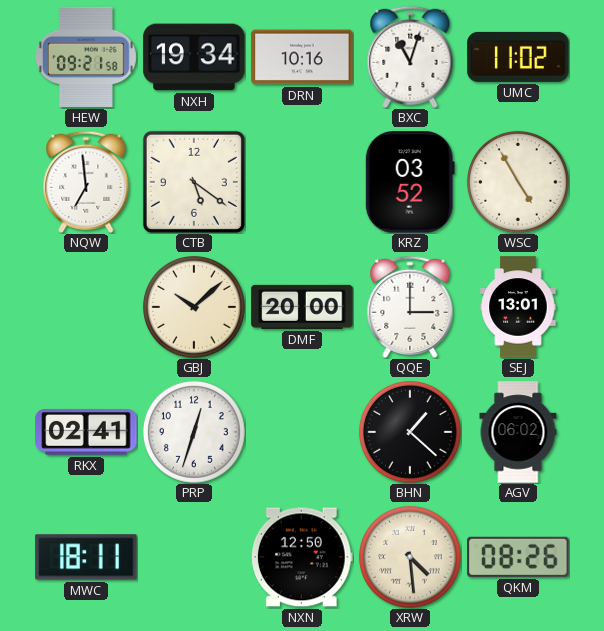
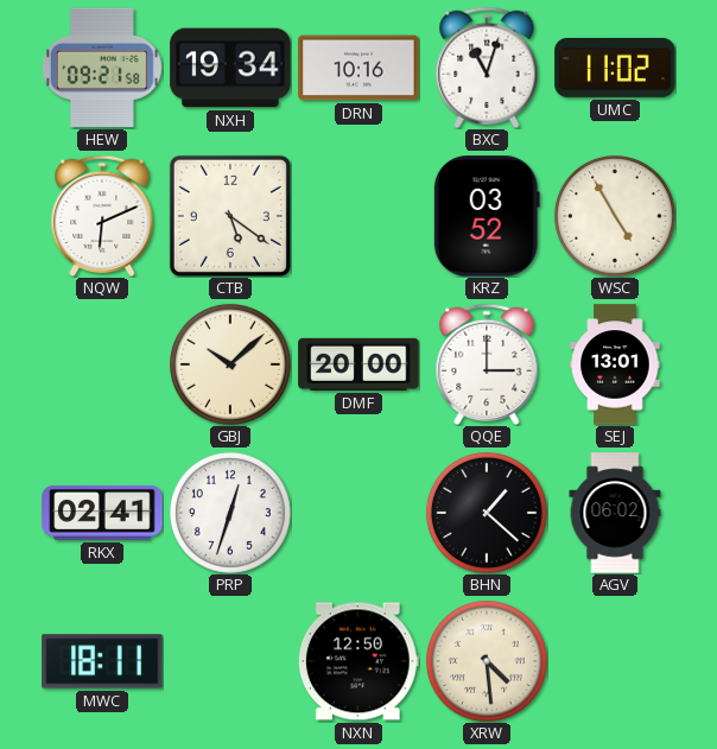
NQW: 6:59 -> 6:11 (102, 216)
QKM: 08:26 -> none (518, 557)
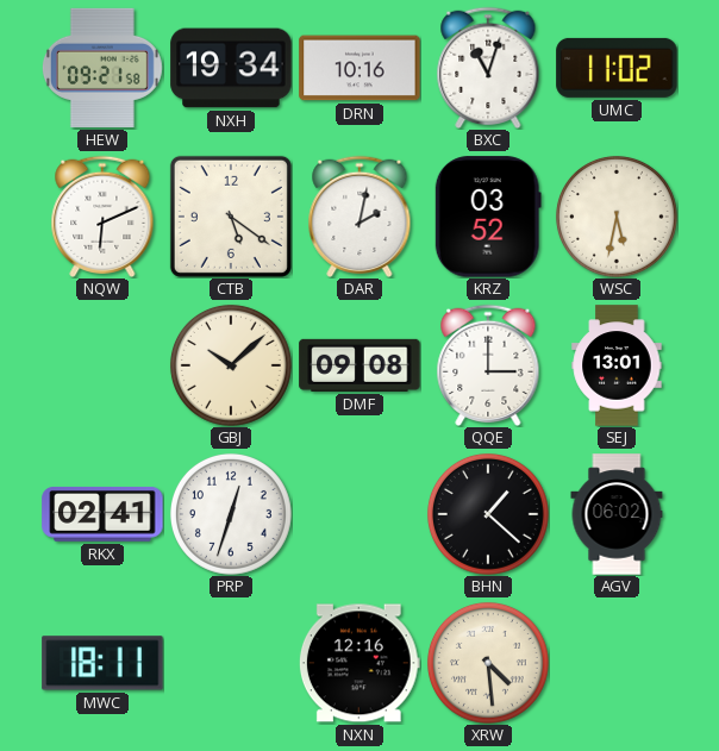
DAR: none -> 2:02 (359, 217)
WSC: 4:55 -> 5:32 (617, 217)
DMF: 20:00 -> 09:08 (359, 365)
NXN: 12:50 -> 12:16 (359, 663)
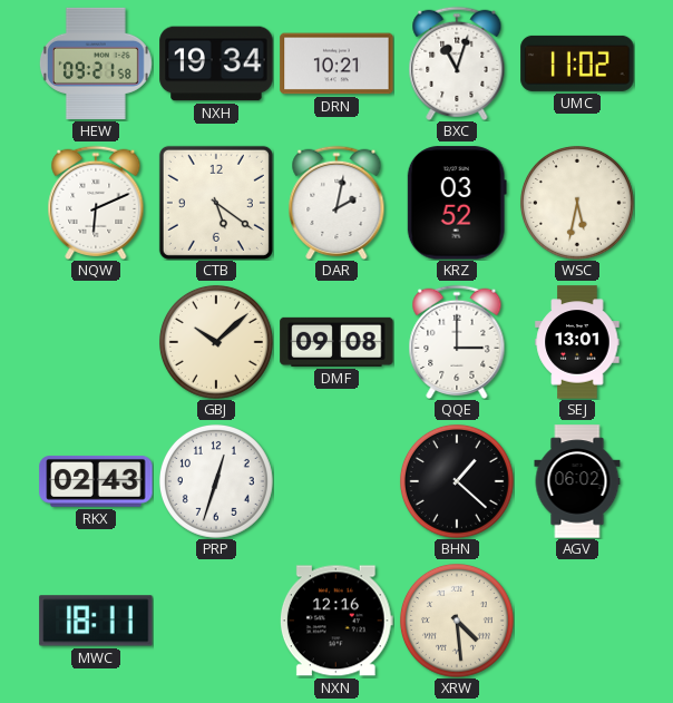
DRN: 10:16 -> 10:21 (336, 64)
RKX: 02:41 -> 02:43 (96, 481)
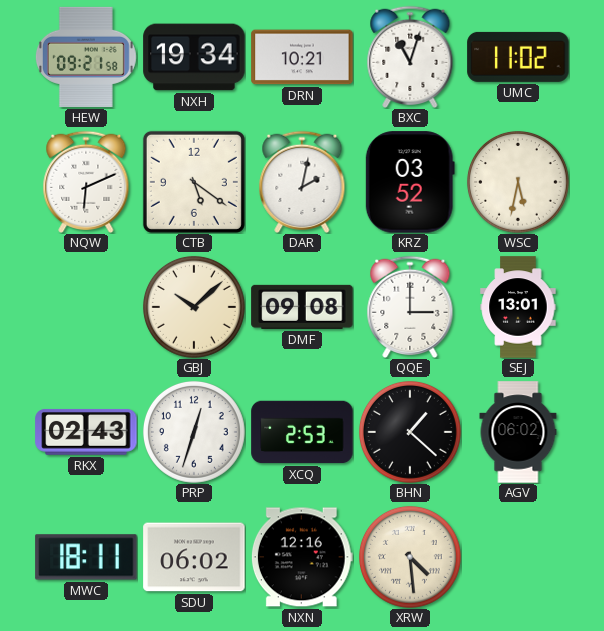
XCQ: none -> 2:53 (302, 432)
SDU: none -> 06:02 (194, 557)
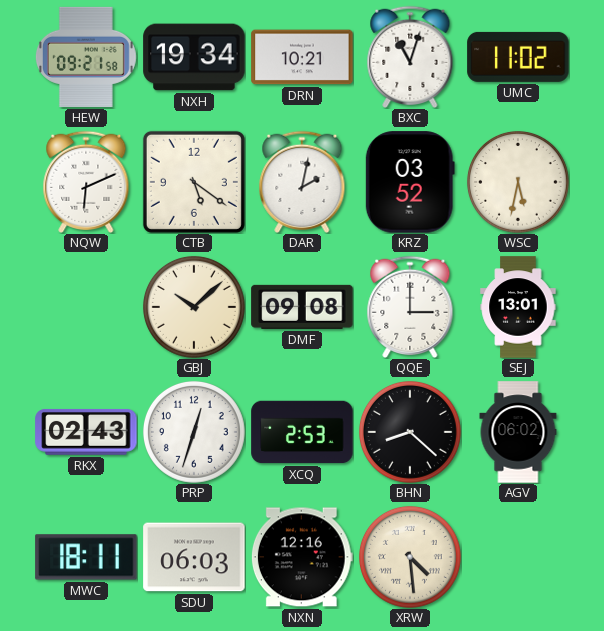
BHN: 1:22 -> 8:22 (410, 432)
SDU: 06:02 -> 06:03 (194, 557)
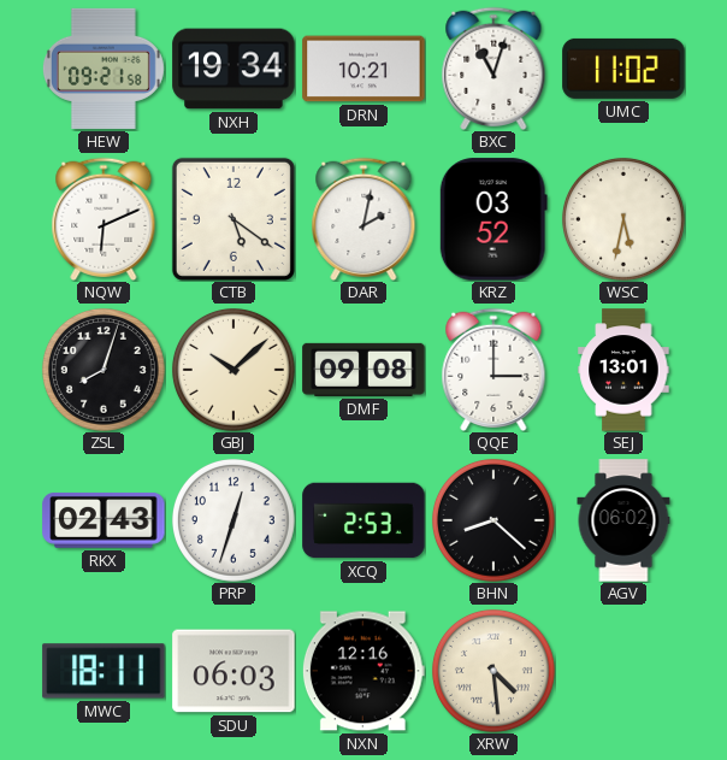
ZSL: none -> 8:03 (104, 370)
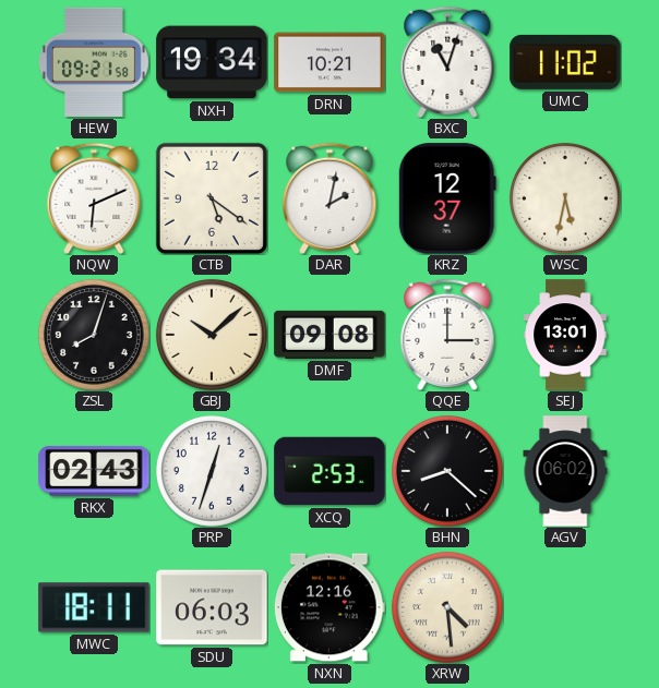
KRZ: 03:52 -> 12:37 (447, 198)
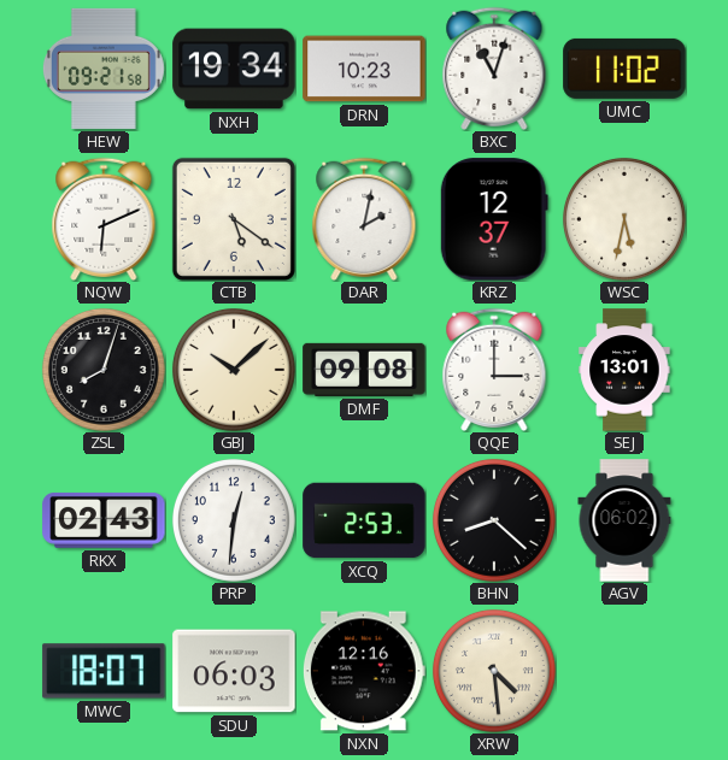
DRN: 10:21 -> 10:23 (364, 69)
PRP: 12:33 -> 12:31 (234, 520)
MWC: 18:11 -> 18:07 (104, 671)
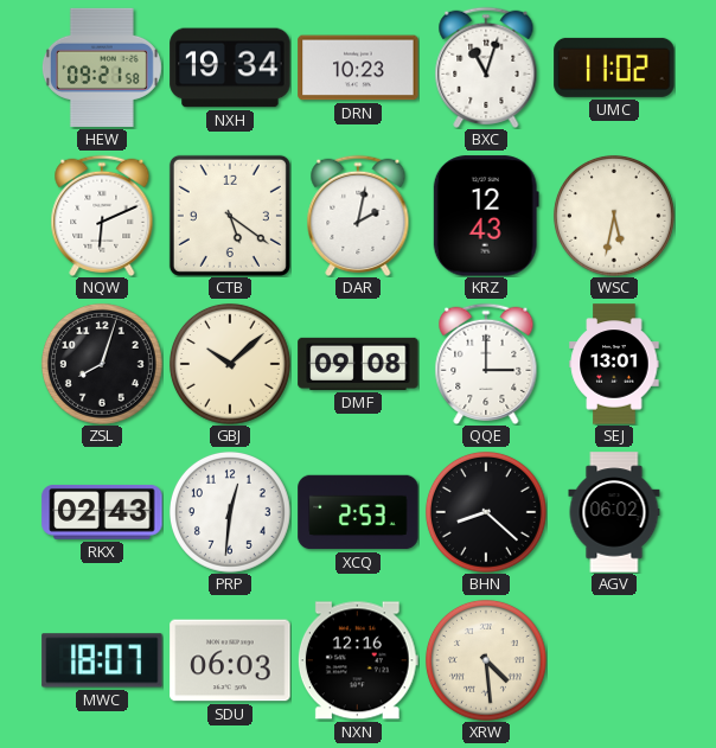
KRZ: 12:37 -> 12:43 (486, 216)
